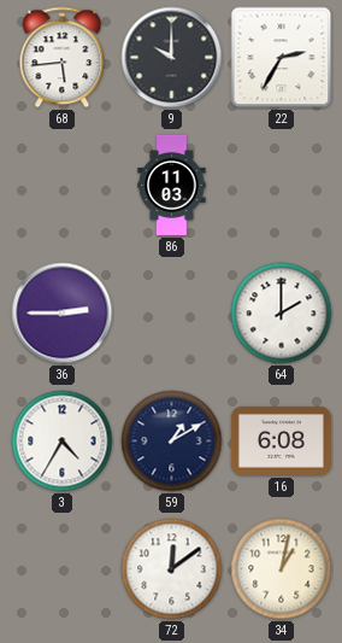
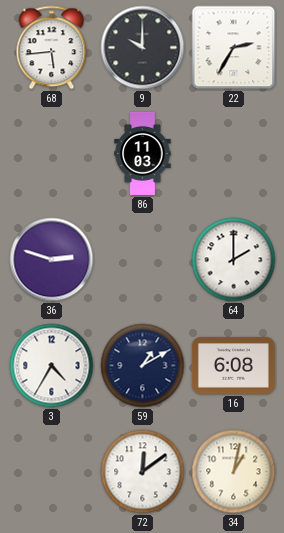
36: 2:45 -> 2:48 (52, 260)
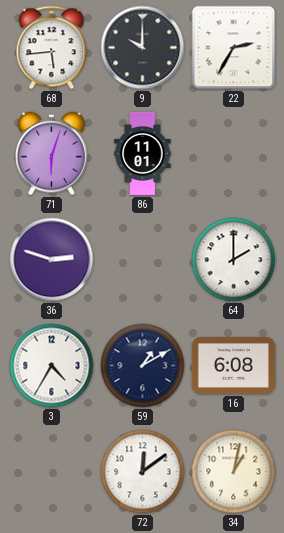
71: none -> 6:03 (52, 154)
86: 11:03 -> 11:01 (143, 153)
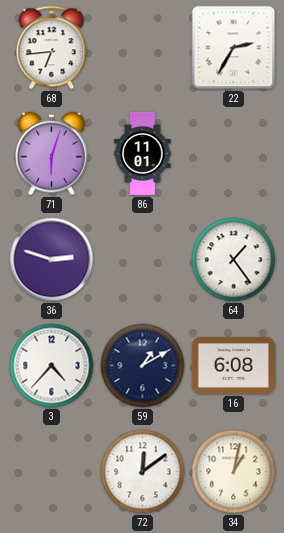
68: 5:44 -> 6:44 (52, 48)
9: 10:00 -> none (143, 48)
64: 2:00 -> 1:24 (234, 260)
3: 4:35 -> 4:37 (52, 366)
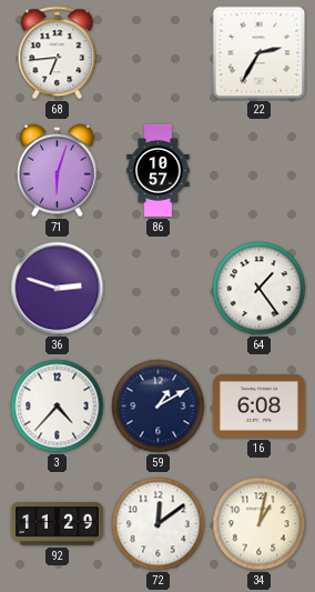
86: 11:01 -> 10:57 (159, 170)
92: none -> 11:29 (57, 524)
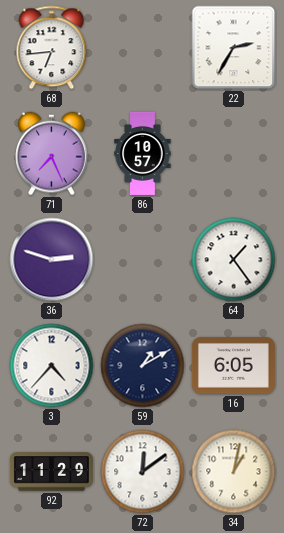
71: 6:03 -> 7:26 (52, 154)
16: 6:08 -> 6:05 (233, 365)
